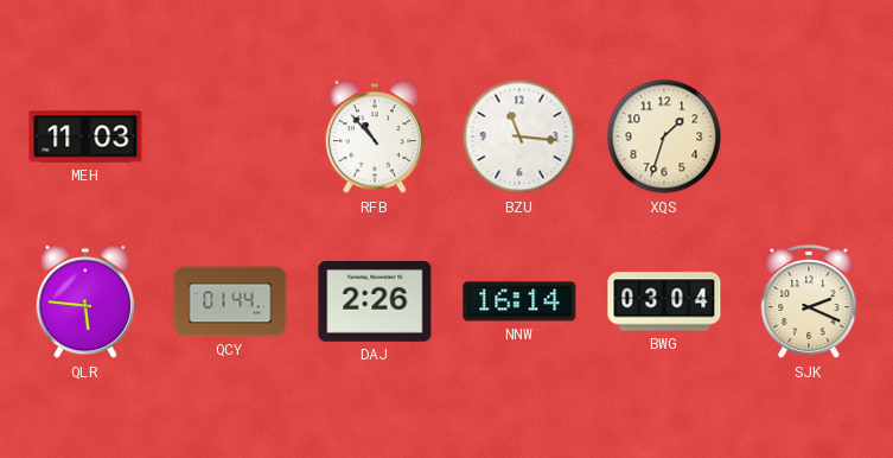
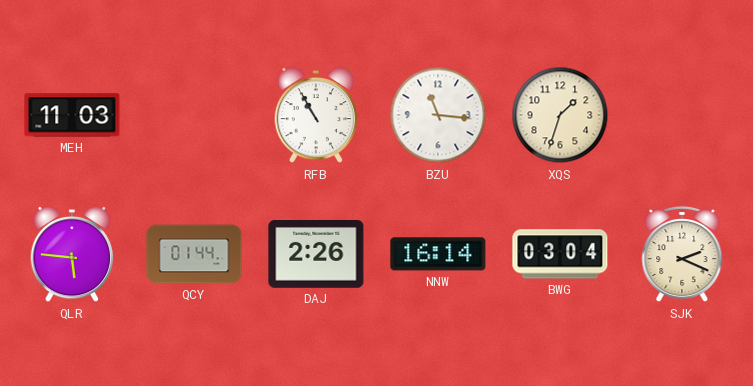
RFB: 10:53 -> 10:55 (316, 115)
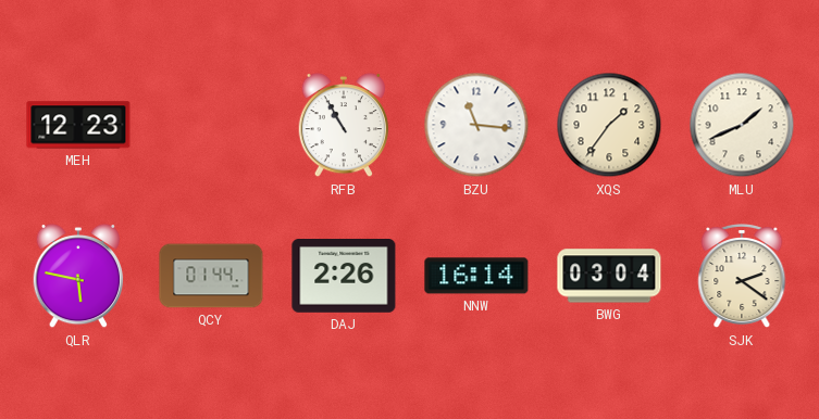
MEH: 11:03 -> 12:23 (78, 125)
XQS: 1:33 -> 1:36 (609, 125)
MLU: none -> 1:41 (742, 125)
QLR: 5:46 -> 5:47 (78, 276)
SJK: 2:19 -> 2:21 (742, 277)
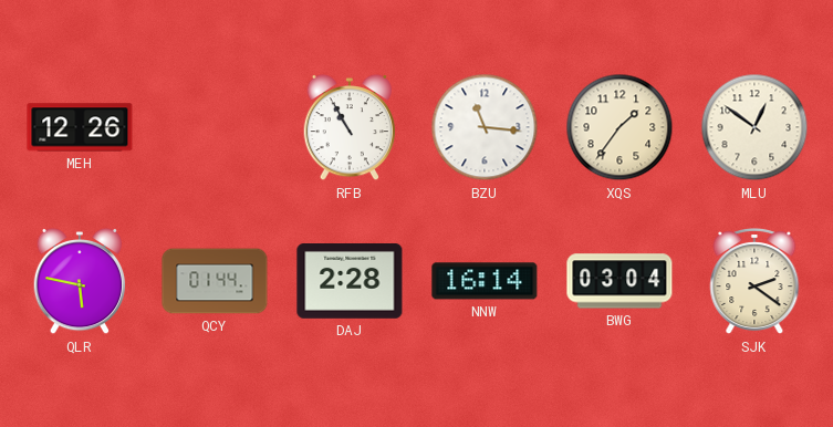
MEH: 12:23 -> 12:26 (80, 127)
MLU: 1:41 -> 12:51 (754, 127)
DAJ: 2:26 -> 2:28 (350, 282)
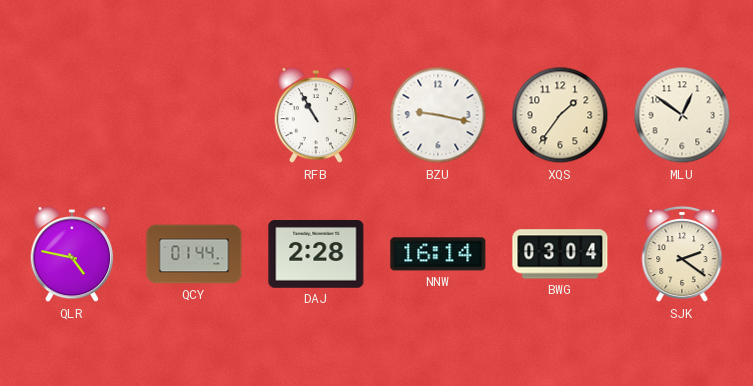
MEH: 12:26 -> none (80, 127)
BZU: 11:16 -> 9:17 (438, 115)
QLR: 5:47 -> 4:47 (72, 254)
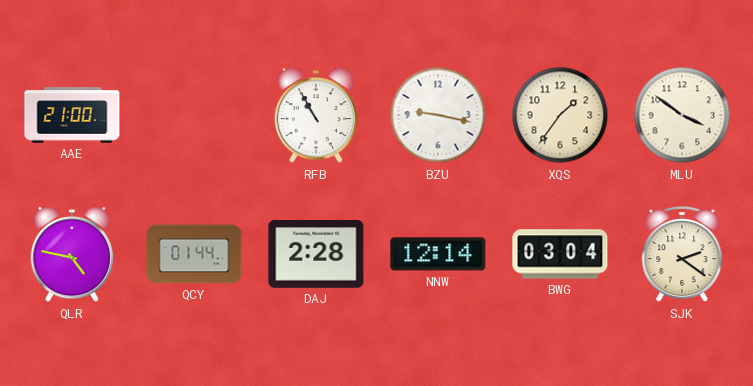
AAE: none -> 21:00 (72, 115)
MLU: 12:51 -> 3:51 (682, 115)
NNW: 16:14 -> 12:14 (438, 254)
